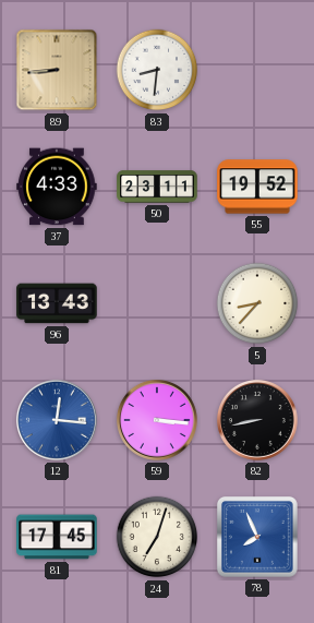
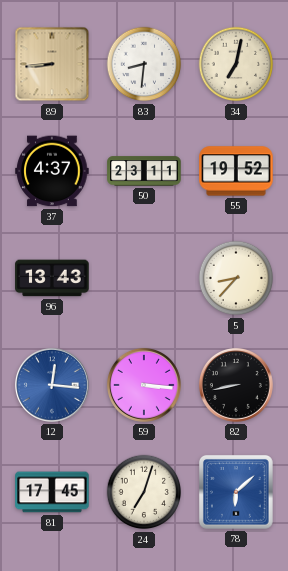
34: none -> 7:02 (236, 64)
37: 4:33 -> 4:37 (52, 171)
78: 7:56 -> 6:08 (236, 492)
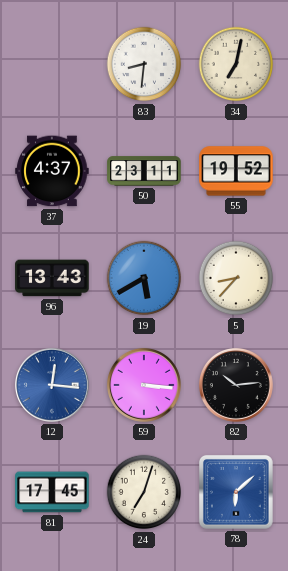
89: 8:44 -> none (52, 64)
19: none -> 5:40 (144, 278)
82: 8:43 -> 10:14 (236, 385)
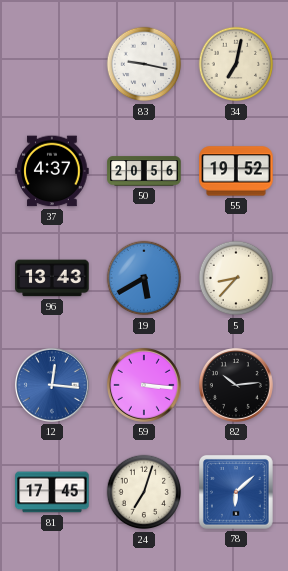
83: 8:31 -> 9:17 (144, 64)
50: 23:11 -> 20:56 (144, 171)
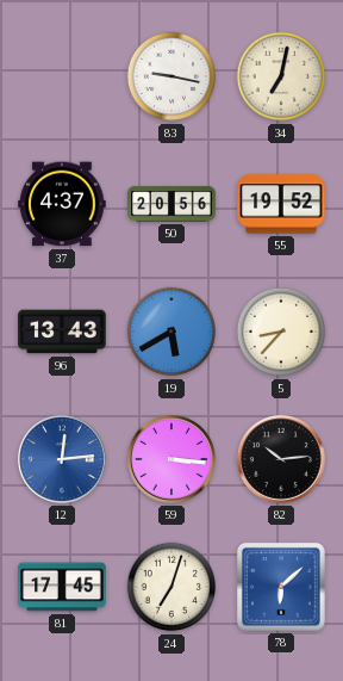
12: 12:16 -> 12:14 (62, 459)
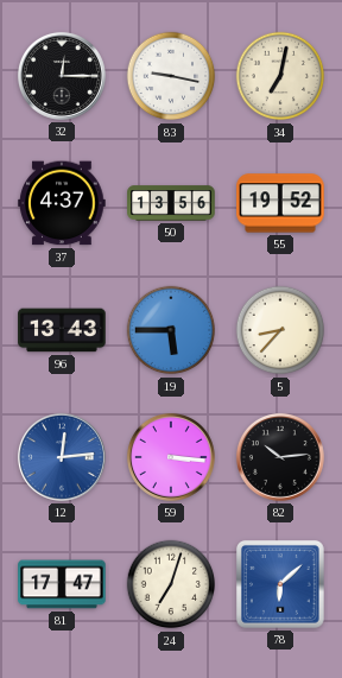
32: none -> 12:15 (62, 76)
50: 20:56 -> 13:56 (171, 203)
19: 5:40 -> 5:45 (171, 330)
81: 17:45 -> 17:47 (62, 584)
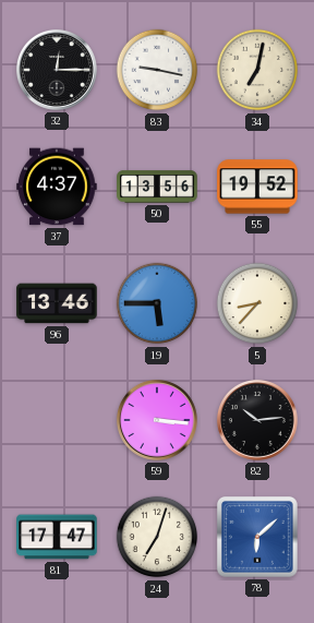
96: 13:43 -> 13:46 (57, 303)
12: 12:14 -> none (62, 457)
